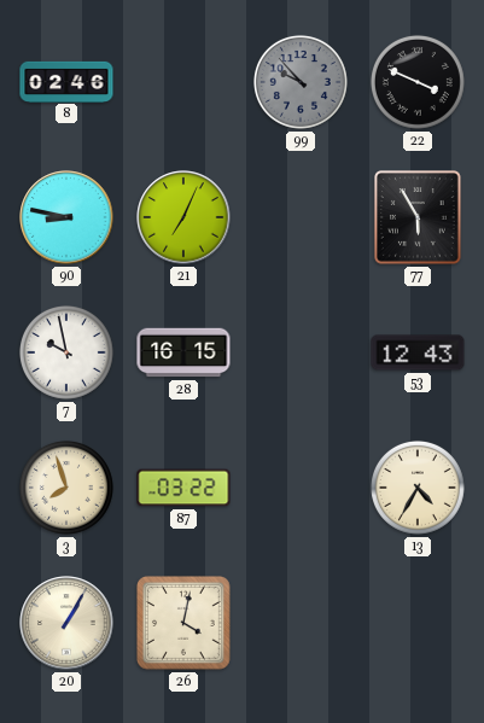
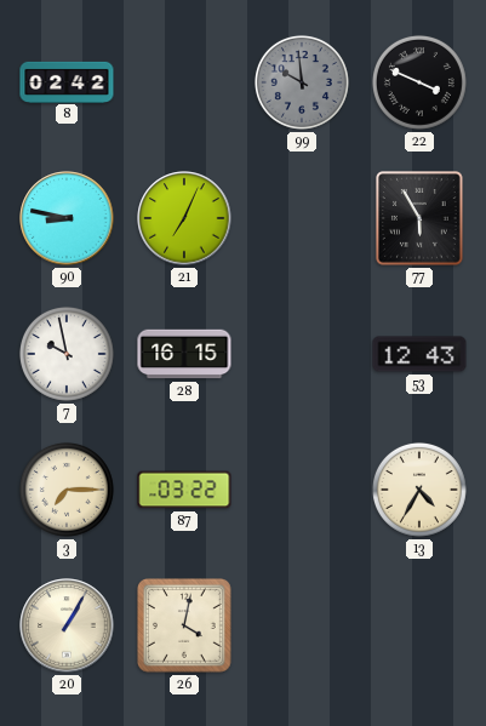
8: 02:46 -> 02:42 (67, 81)
99: 9:53 -> 9:59 (302, 82)
3: 7:57 -> 7:15 (67, 490)
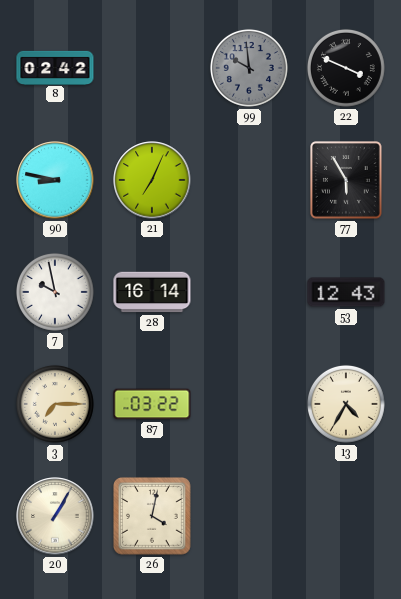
28: 16:15 -> 16:14 (152, 292)
